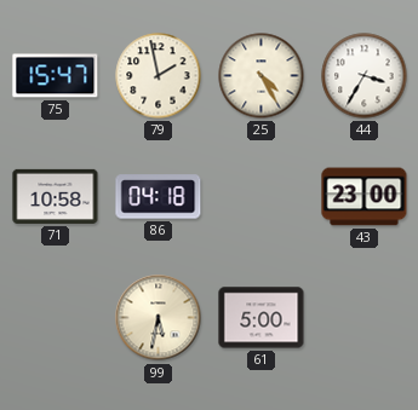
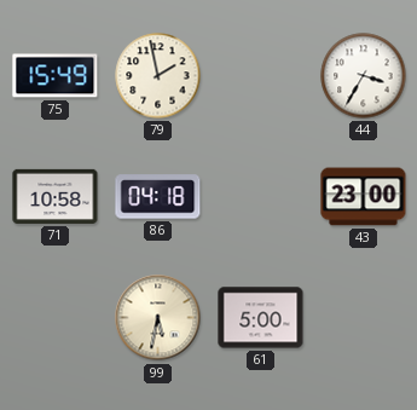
75: 15:47 -> 15:49 (56, 76)
25: 4:25 -> none (262, 76)
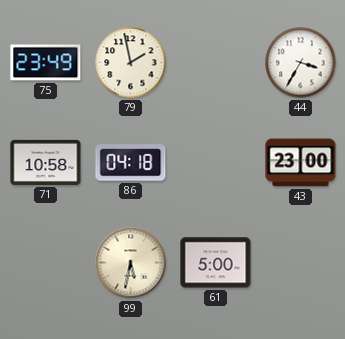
75: 15:49 -> 23:49 (46, 63)
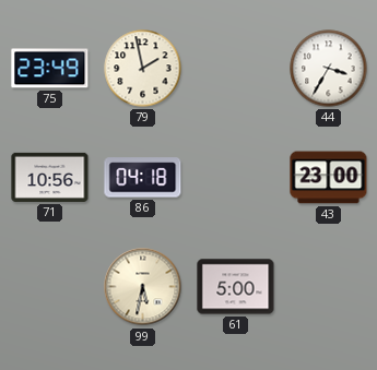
71: 10:58 -> 10:56 (50, 177)
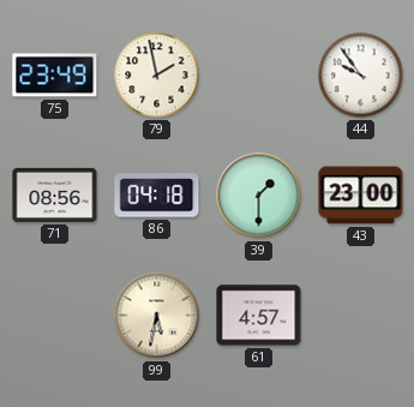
44: 3:35 -> 9:54 (361, 76)
71: 10:56 -> 08:56 (55, 194)
39: none -> 1:30 (259, 196)
61: 5:00 -> 4:57 (259, 316)
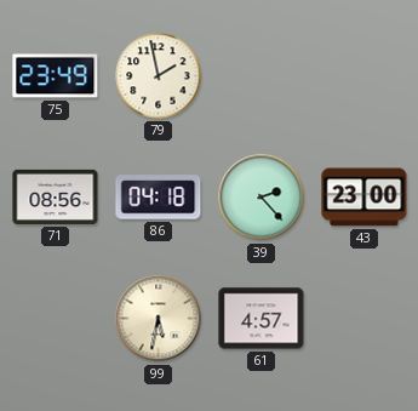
44: 9:54 -> none (361, 76)
39: 1:30 -> 2:23 (262, 198)
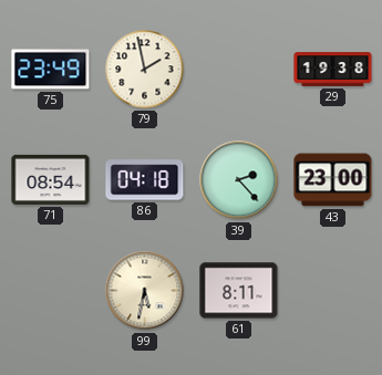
29: none -> 19:38 (333, 70)
71: 08:56 -> 08:54 (51, 179)
61: 4:57 -> 8:11 (239, 291)
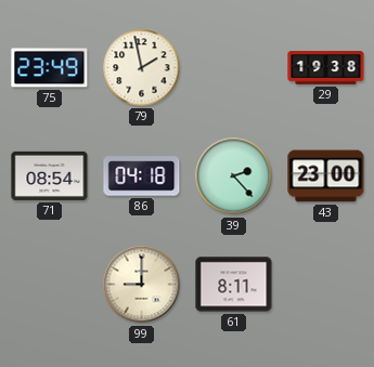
99: 5:32 -> 9:00 (142, 285)
